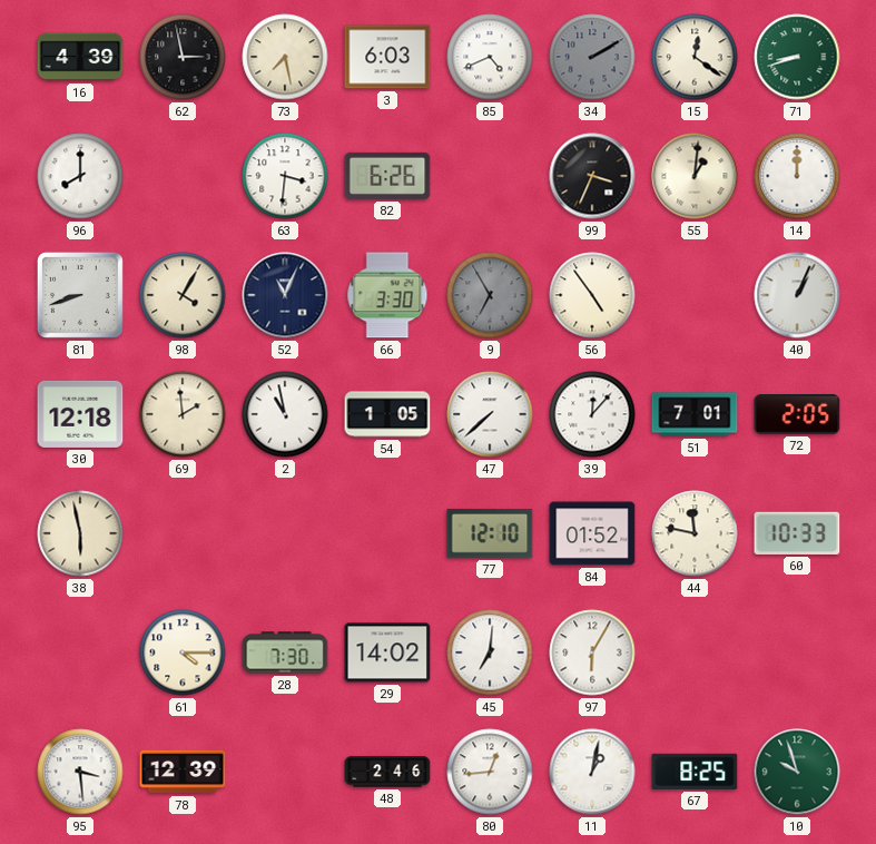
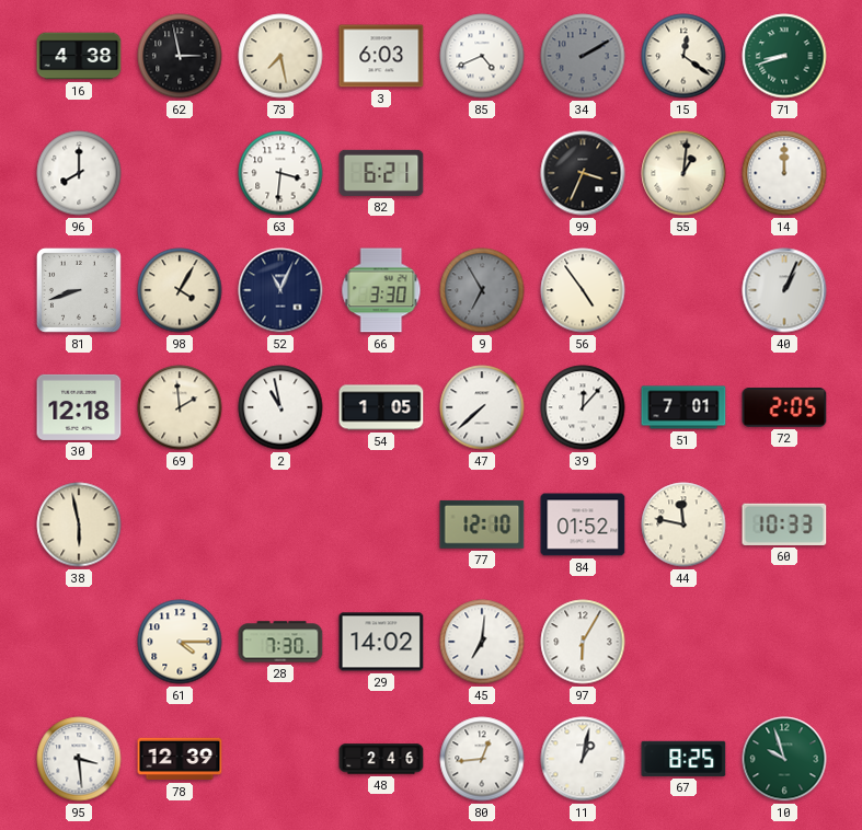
16: 4:39 -> 4:38 (79, 56)
82: 6:26 -> 6:21 (381, 173)
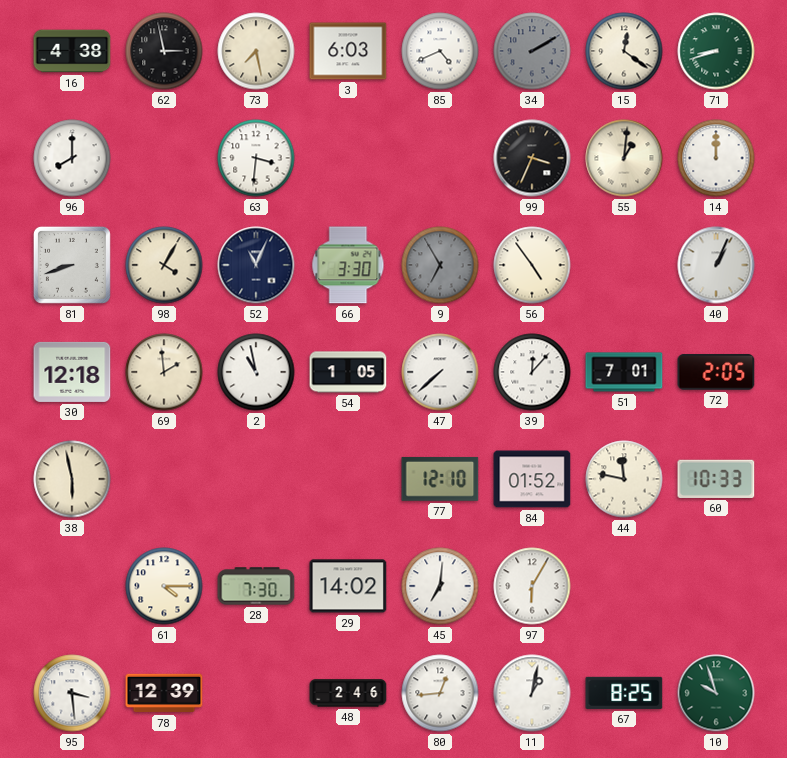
82: 6:21 -> none (381, 173)
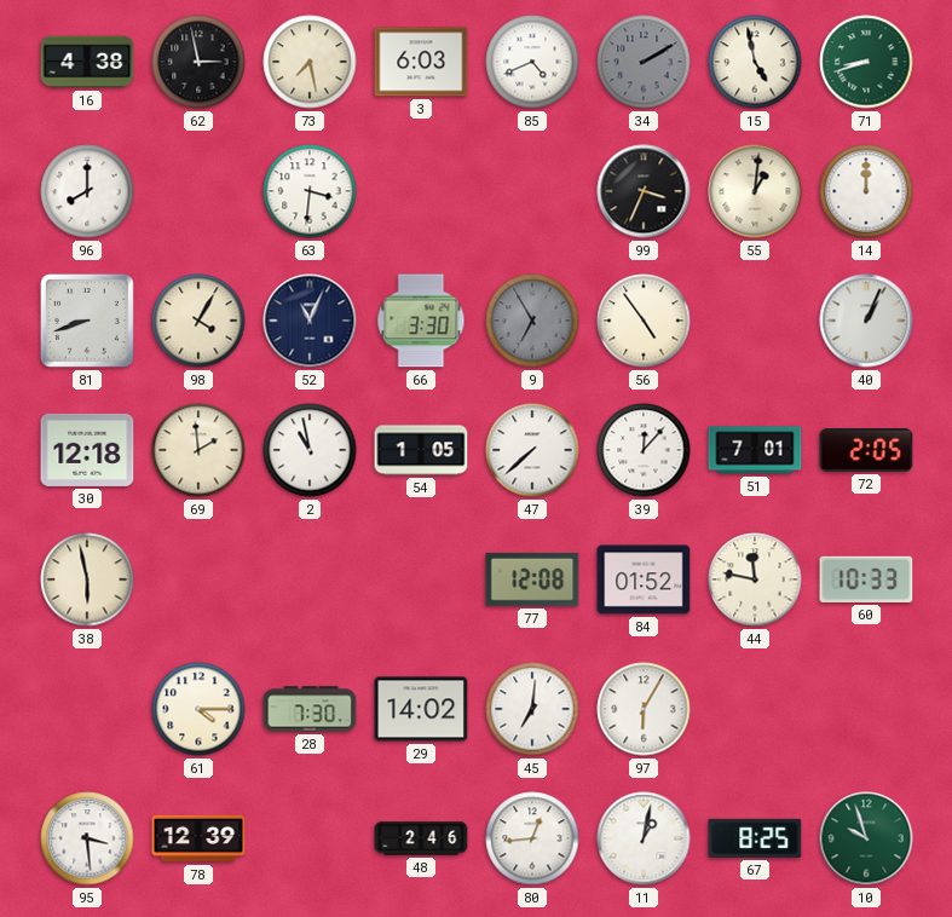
15: 12:21 -> 4:58 (755, 62)
77: 12:10 -> 12:08 (532, 579)
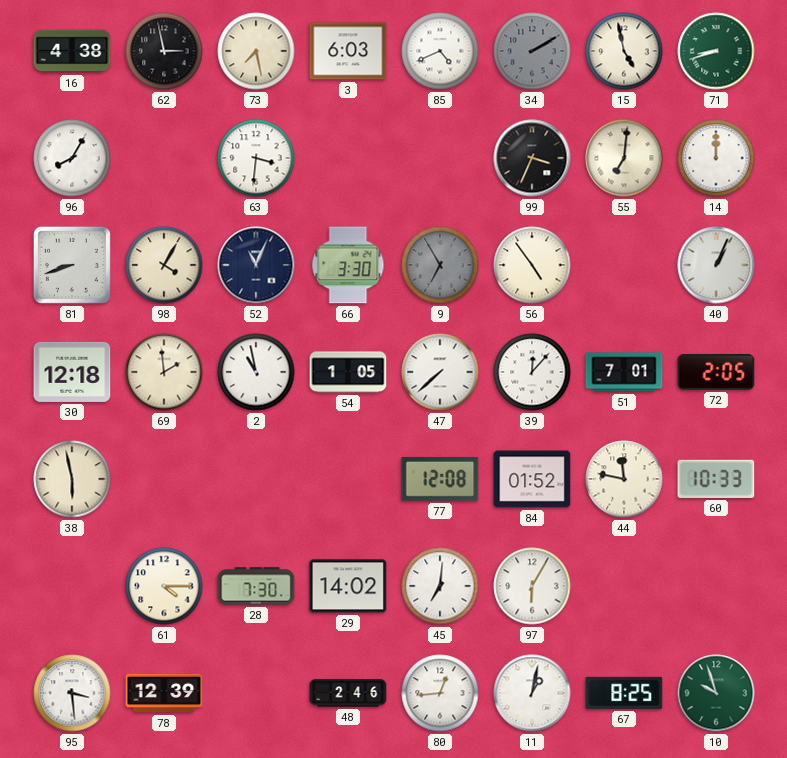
96: 8:00 -> 8:05 (72, 158)
55: 1:01 -> 7:01 (624, 158)
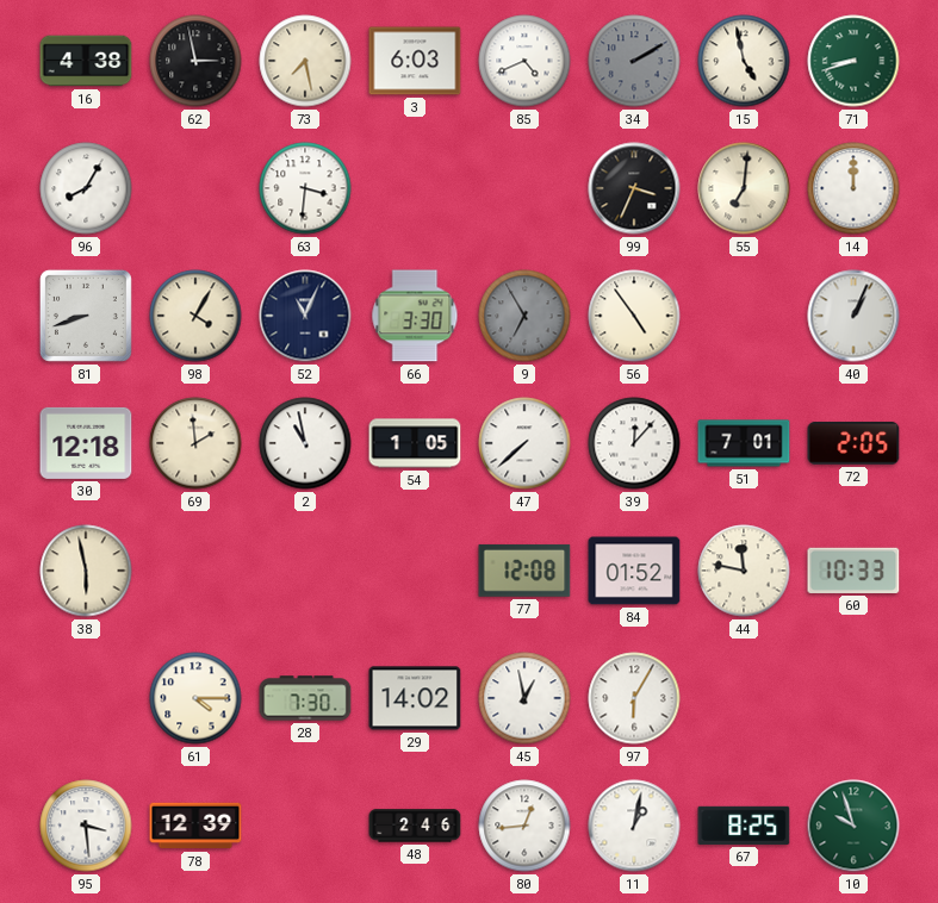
45: 7:01 -> 12:58 (524, 698)
